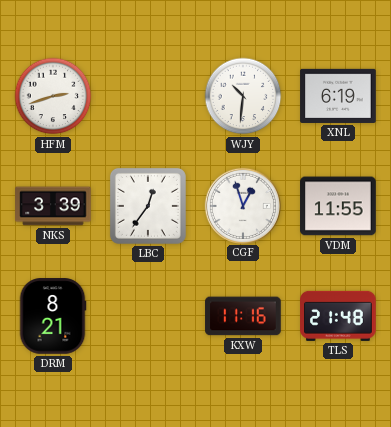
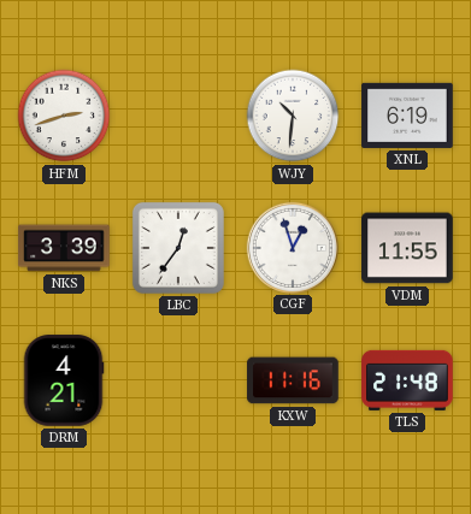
DRM: 8:21 -> 4:21 (64, 380)
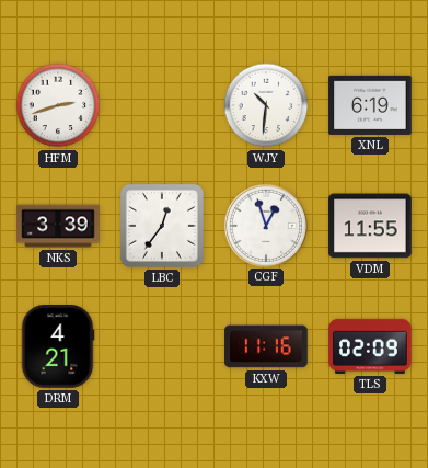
TLS: 21:48 -> 02:09 (370, 346)
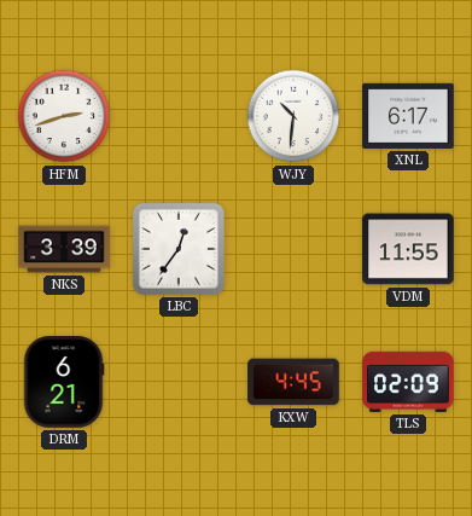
XNL: 6:19 -> 6:17 (408, 116)
CGF: 12:57 -> none (265, 225)
DRM: 4:21 -> 6:21 (64, 382)
KXW: 11:16 -> 4:45 (293, 382)
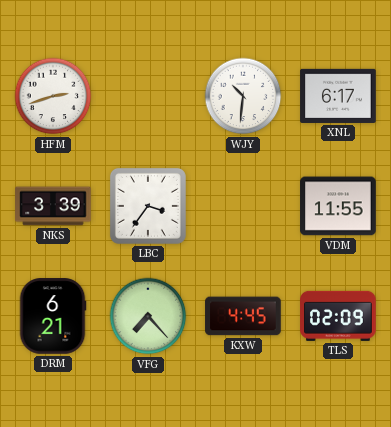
LBC: 12:36 -> 3:36 (148, 206)
VFG: none -> 7:23 (148, 316)
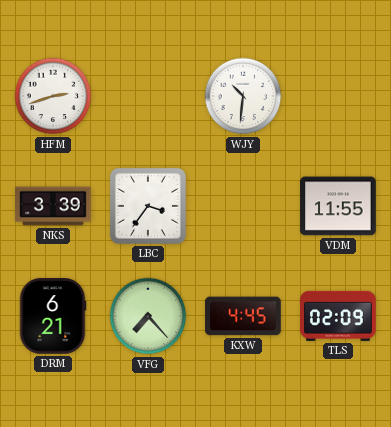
XNL: 6:17 -> none (338, 96)
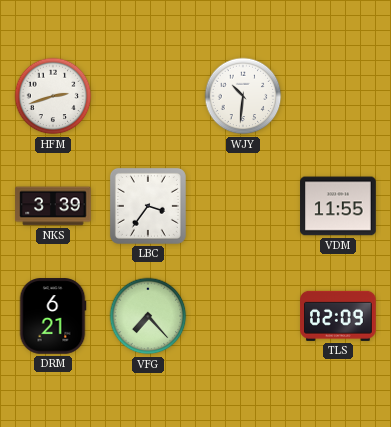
KXW: 4:45 -> none (243, 316)
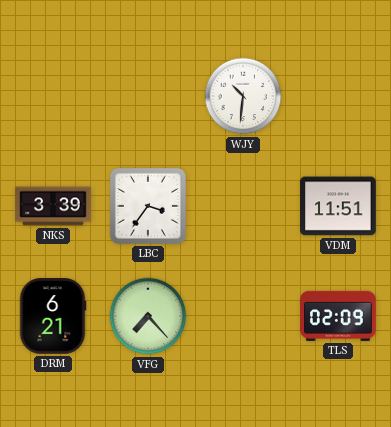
HFM: 2:42 -> none (53, 96)
VDM: 11:55 -> 11:51 (338, 206)
